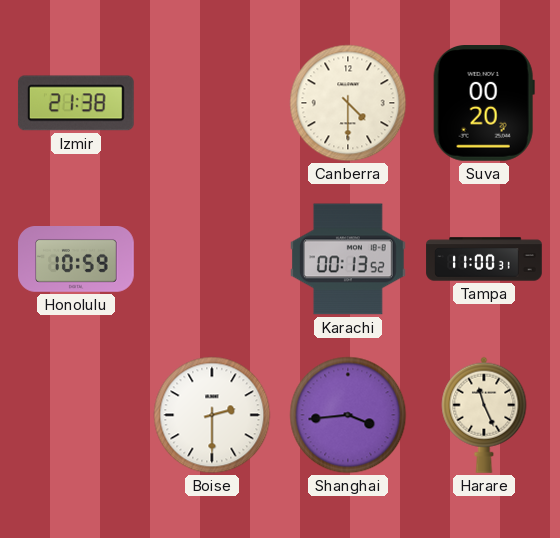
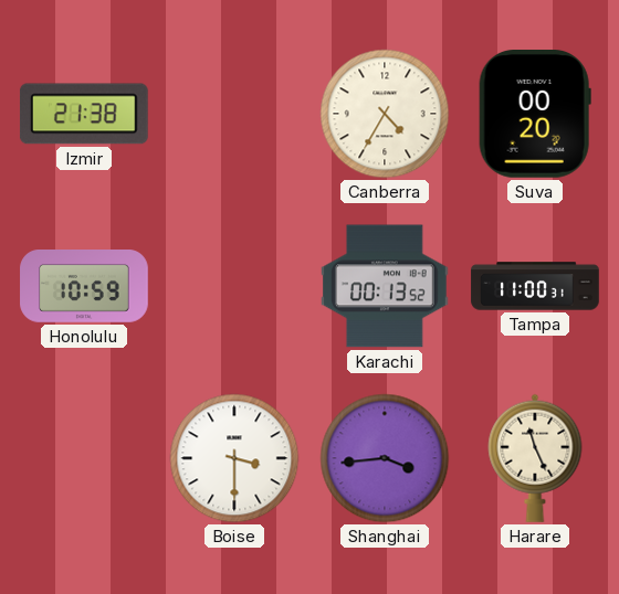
Canberra: 4:30 -> 4:35 (385, 114)
Boise: 2:30 -> 3:30 (234, 458)
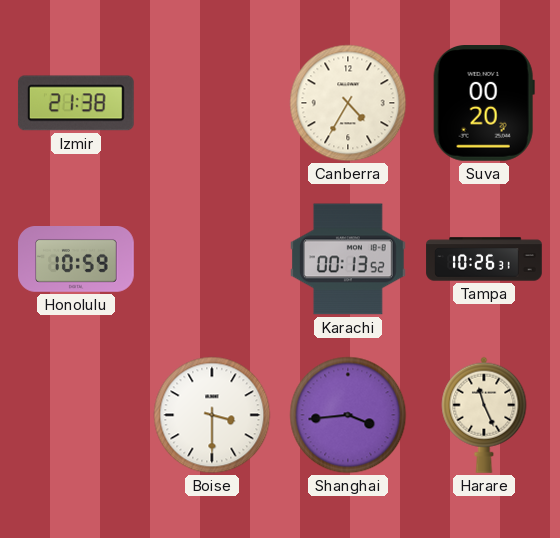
Tampa: 11:00 -> 10:26 (484, 259)
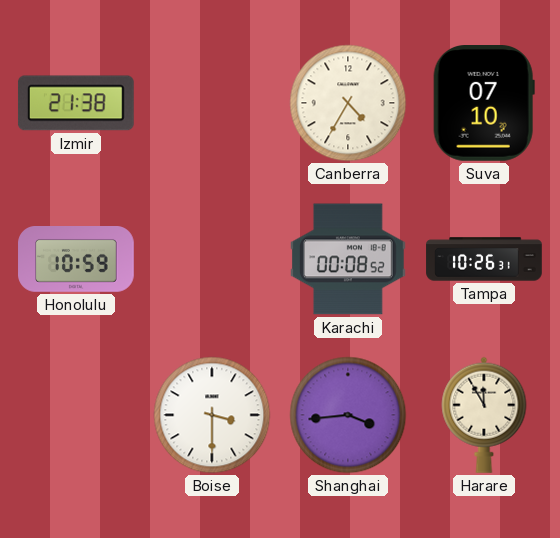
Suva: 00:20 -> 07:10 (484, 104)
Karachi: 00:13 -> 00:08 (349, 259)
Harare: 11:26 -> 11:55 (484, 415)
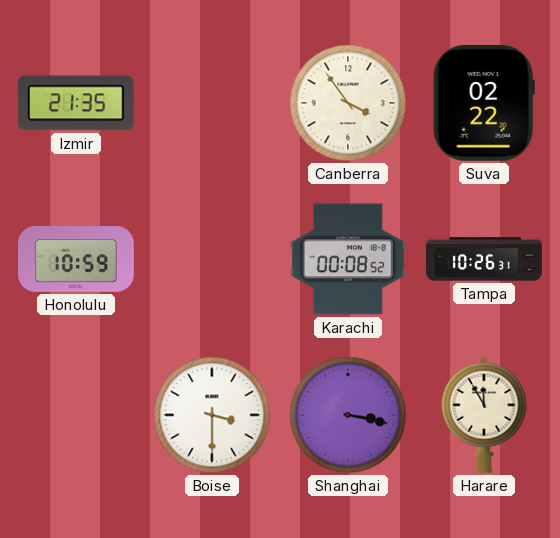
Izmir: 21:38 -> 21:35 (76, 103)
Canberra: 4:35 -> 3:54 (348, 103)
Suva: 07:10 -> 02:22 (484, 104)
Shanghai: 3:44 -> 3:17 (348, 415)
